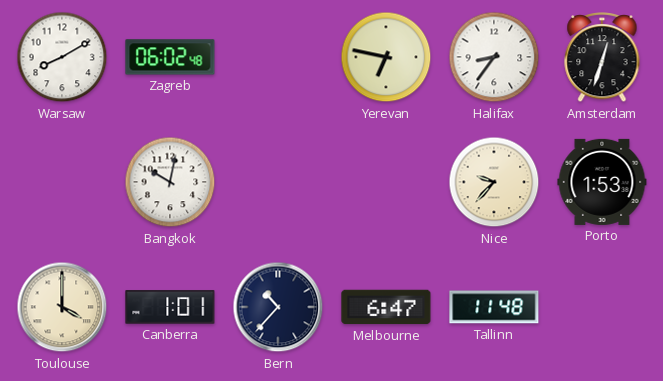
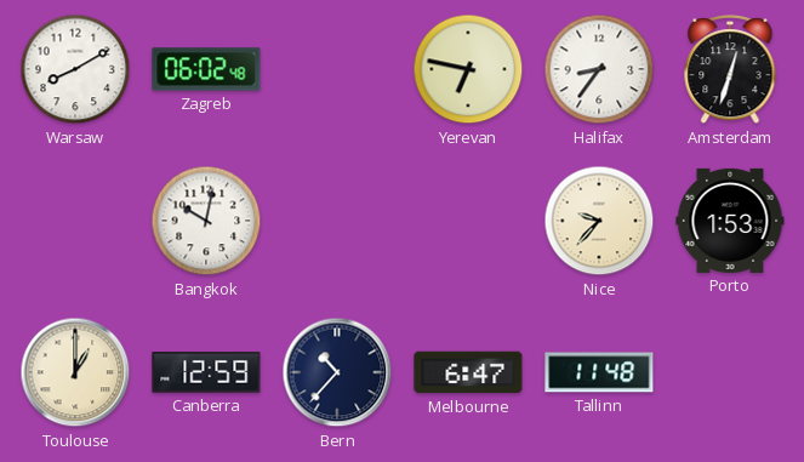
Toulouse: 4:00 -> 1:00 (75, 372)
Canberra: 1:01 -> 12:59 (206, 372)
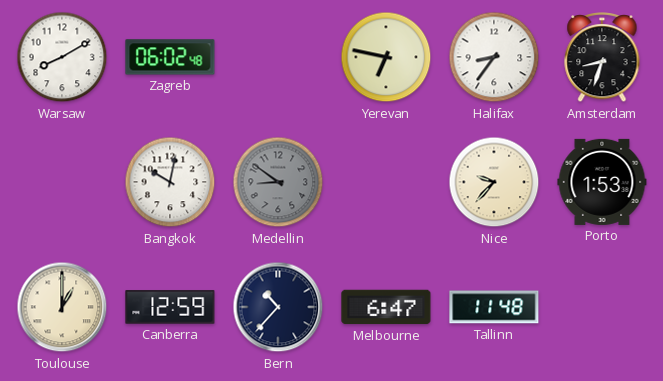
Amsterdam: 12:33 -> 8:33 (602, 58)
Medellin: none -> 8:51 (278, 182)
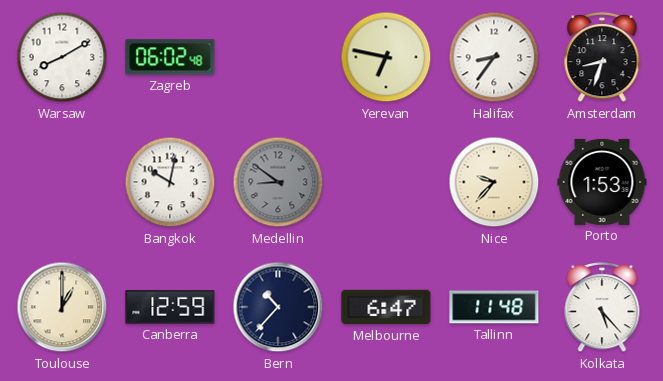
Kolkata: none -> 5:23 (602, 308)
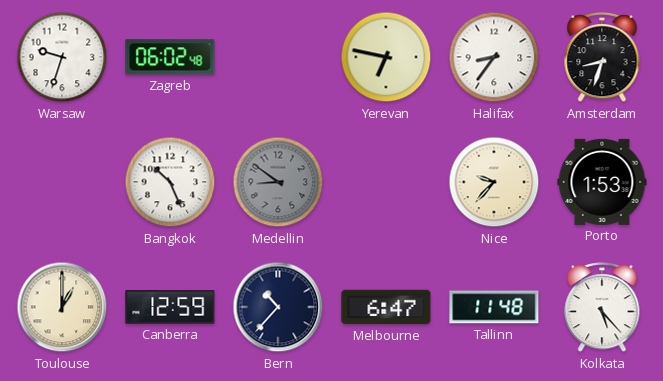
Warsaw: 8:10 -> 9:33 (62, 57)
Bangkok: 10:02 -> 10:26 (170, 182)
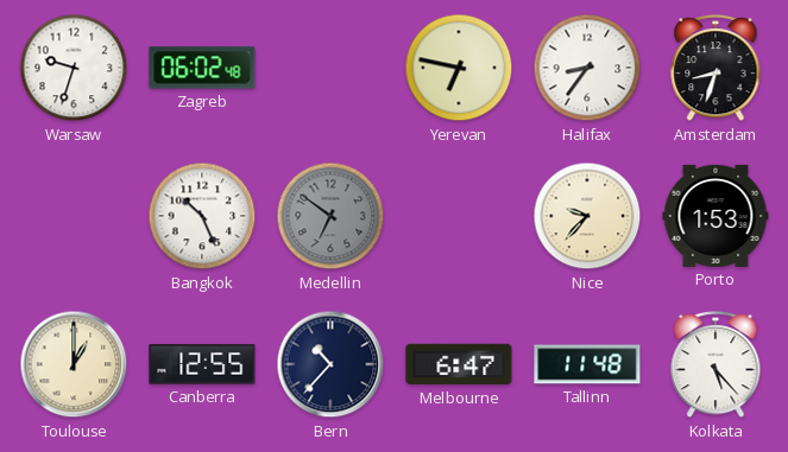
Medellin: 8:51 -> 6:51 (330, 216)
Canberra: 12:59 -> 12:55 (202, 364)
